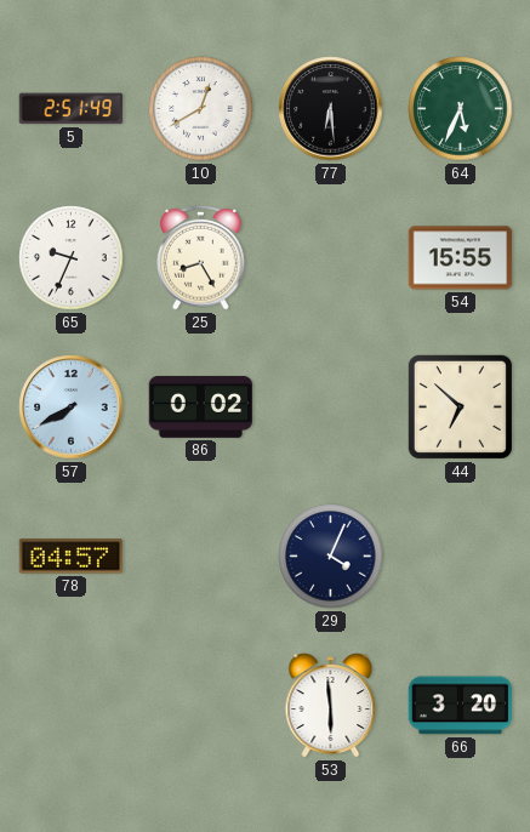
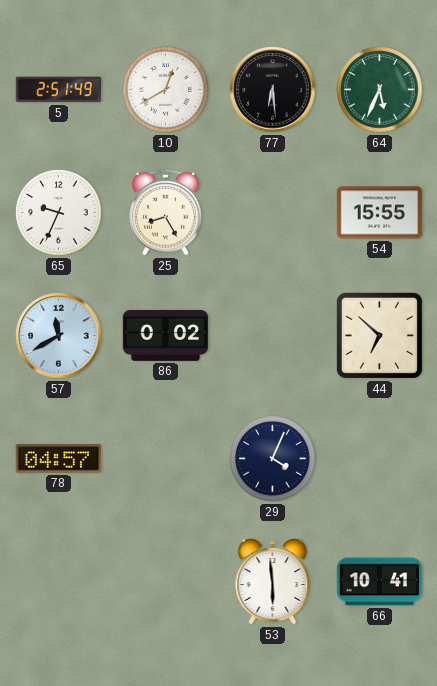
57: 7:40 -> 11:40 (59, 336)
66: 3:20 -> 10:41 (380, 582)
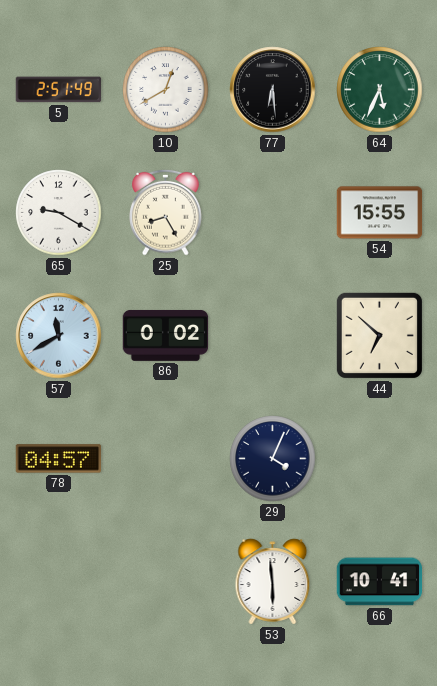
65: 9:34 -> 9:20 (59, 213)
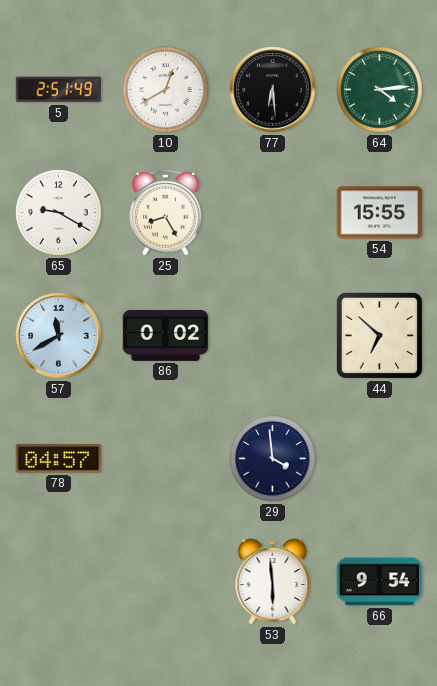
64: 5:34 -> 4:14 (380, 90)
29: 4:04 -> 3:59 (273, 459)
66: 10:41 -> 9:54 (380, 582)
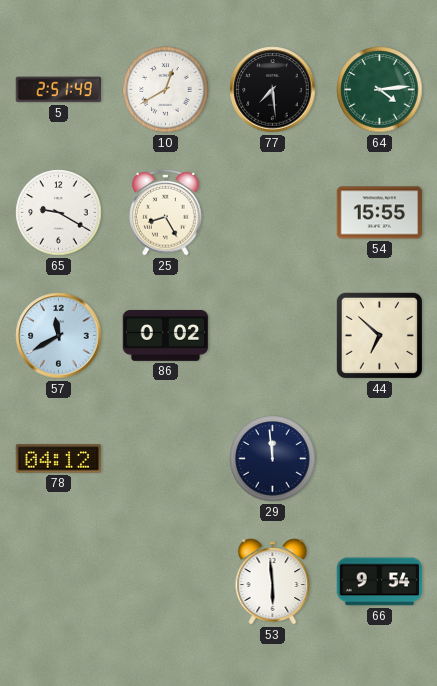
77: 6:29 -> 7:29 (273, 90)
78: 04:57 -> 04:12 (59, 459)
29: 3:59 -> 11:59 (273, 459)
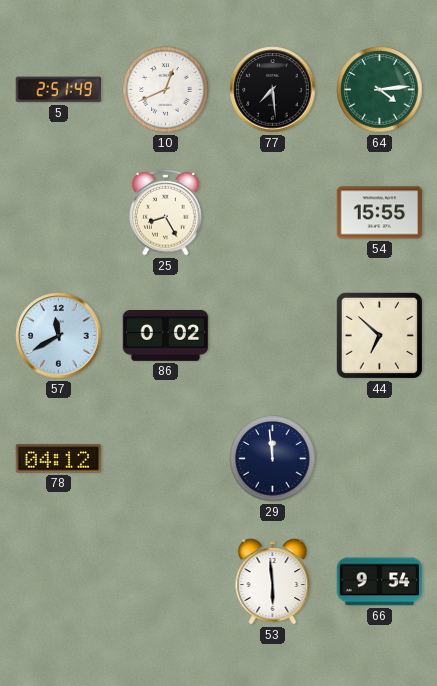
10: 12:40 -> 12:41 (166, 90)
65: 9:20 -> none (59, 213)
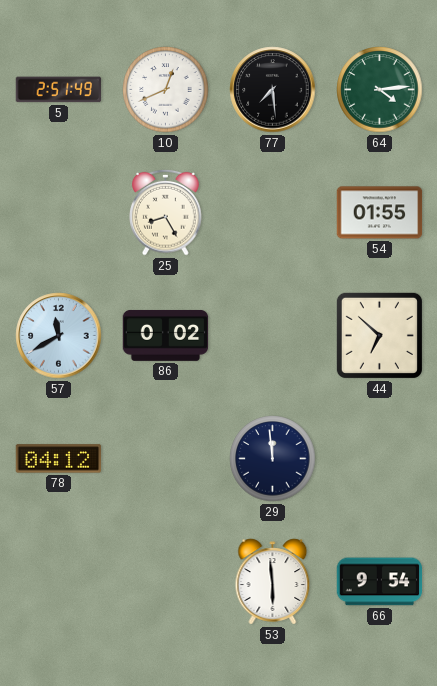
54: 15:55 -> 01:55 (380, 213)
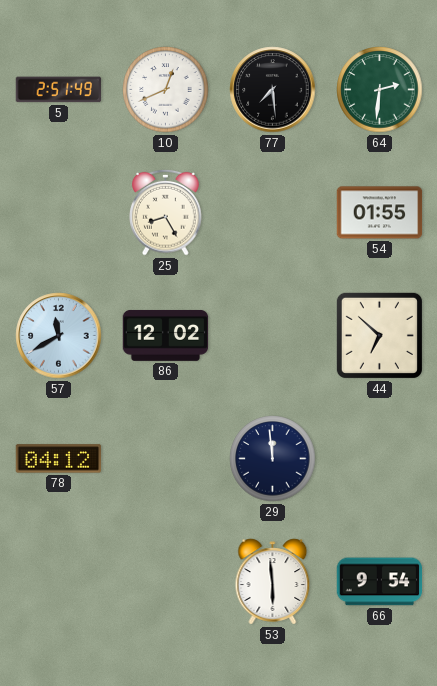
64: 4:14 -> 2:31 (380, 90)
86: 0:02 -> 12:02 (166, 335)
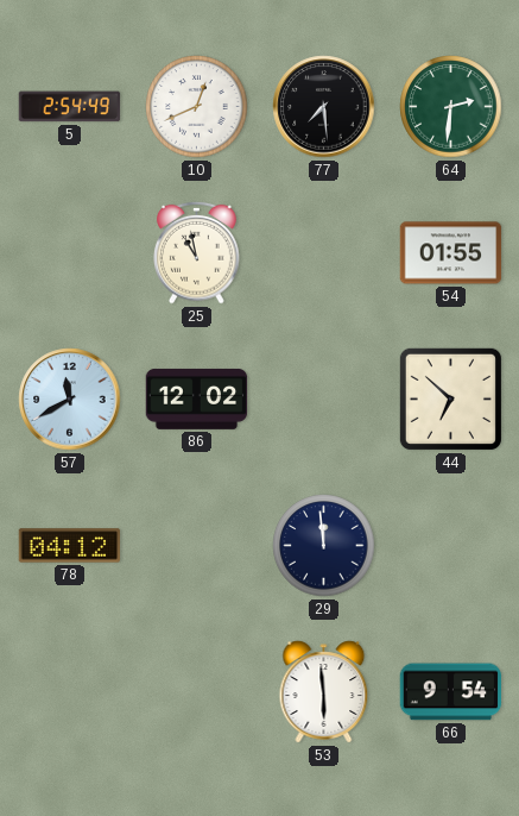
5: 2:51 -> 2:54 (70, 107)
25: 8:25 -> 10:58 (197, 252)
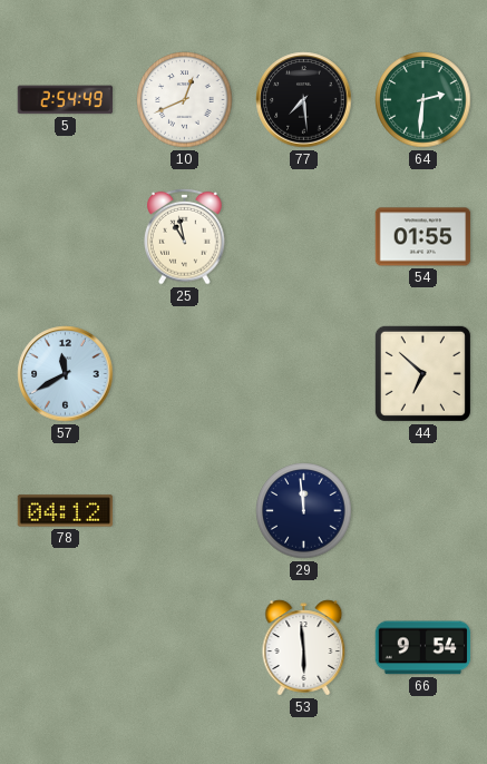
86: 12:02 -> none (197, 398)
